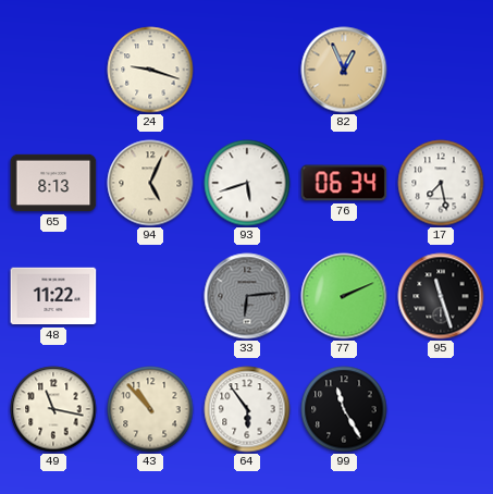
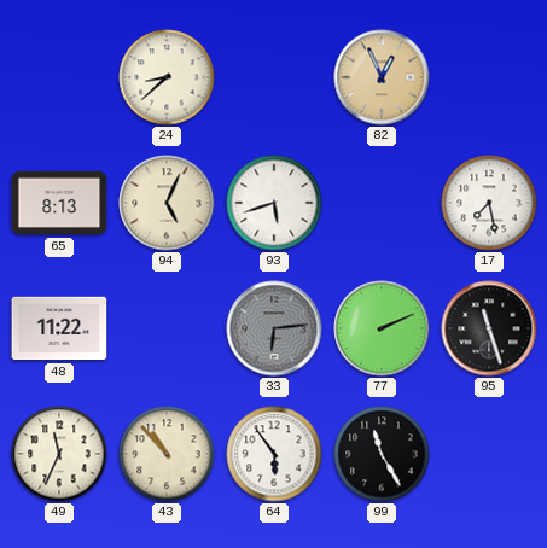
24: 9:18 -> 8:38 (167, 77)
76: 06:34 -> none (344, 183)
49: 11:17 -> 11:34 (59, 454)
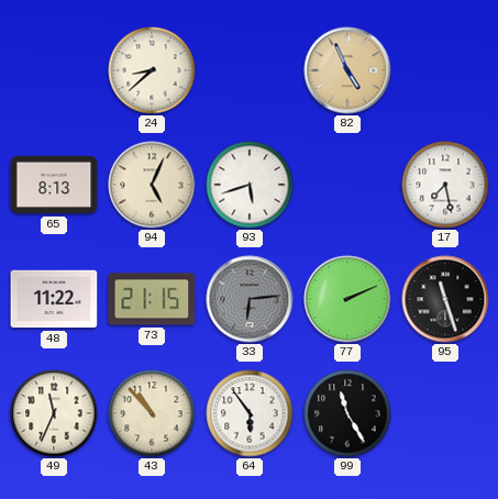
82: 12:56 -> 4:56 (347, 70)
73: none -> 21:15 (152, 299)
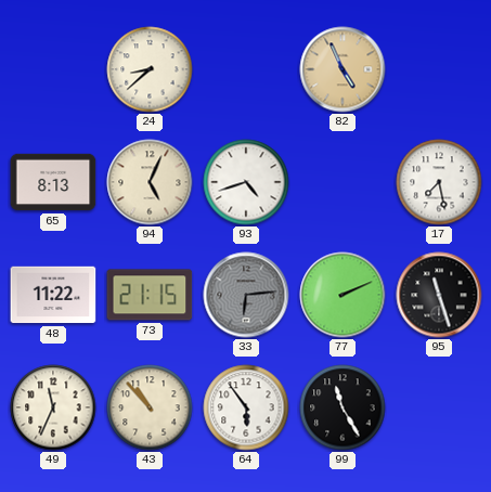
93: 5:42 -> 4:42 (246, 182)
